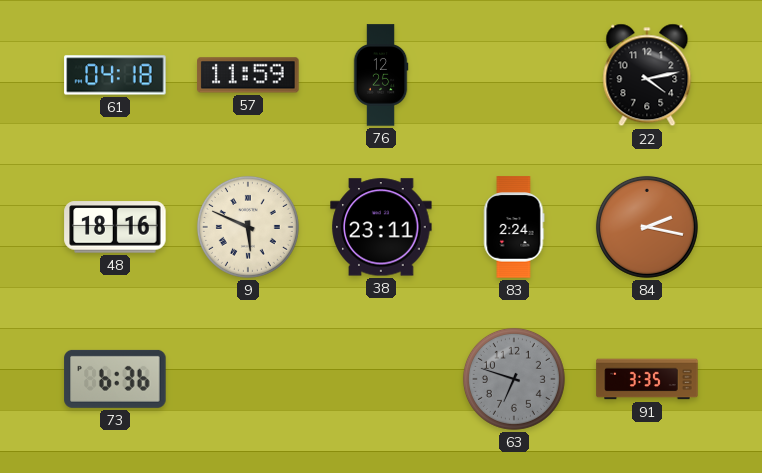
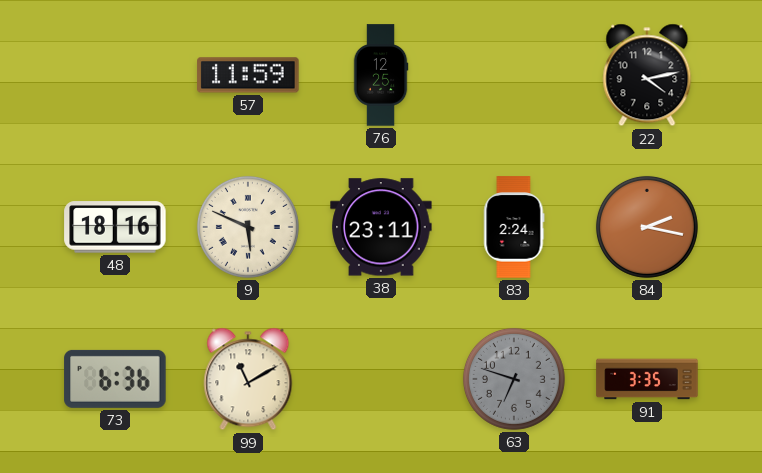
61: 04:18 -> none (115, 75)
99: none -> 11:10 (248, 379)
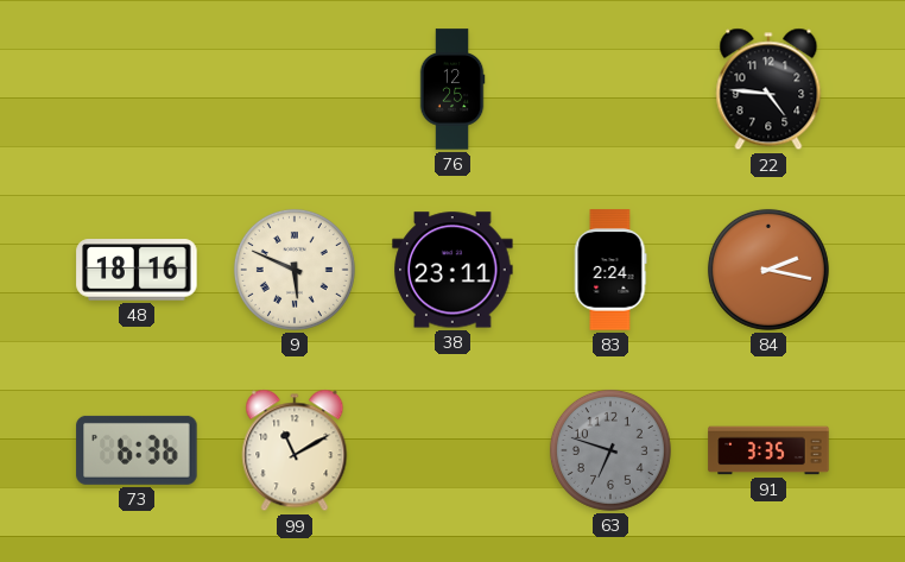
57: 11:59 -> none (248, 75)
22: 4:13 -> 4:46 (768, 89)
